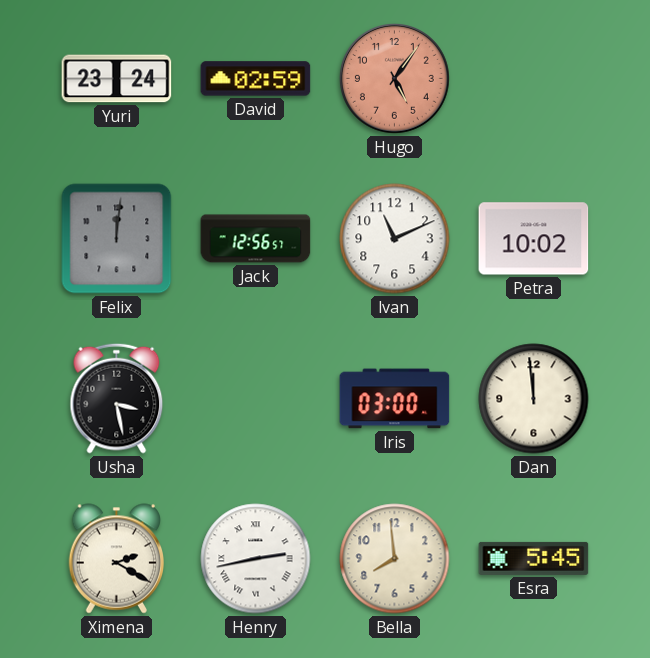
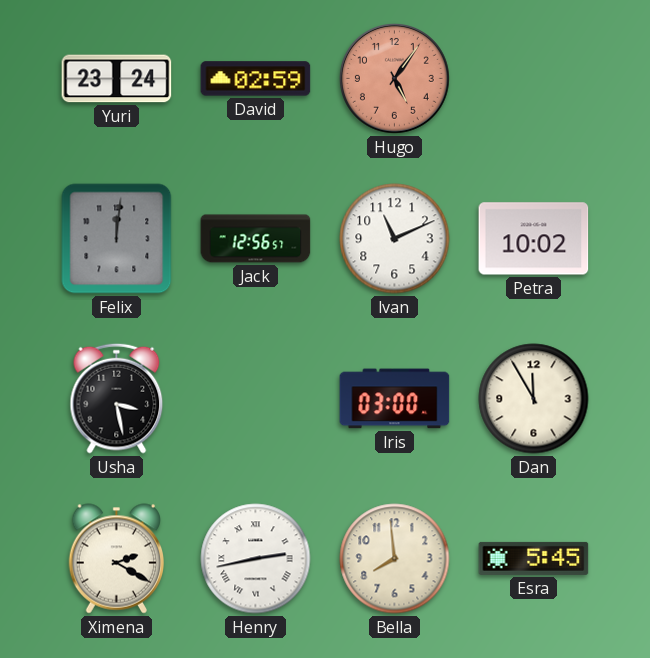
Dan: 11:59 -> 11:55 (534, 399)
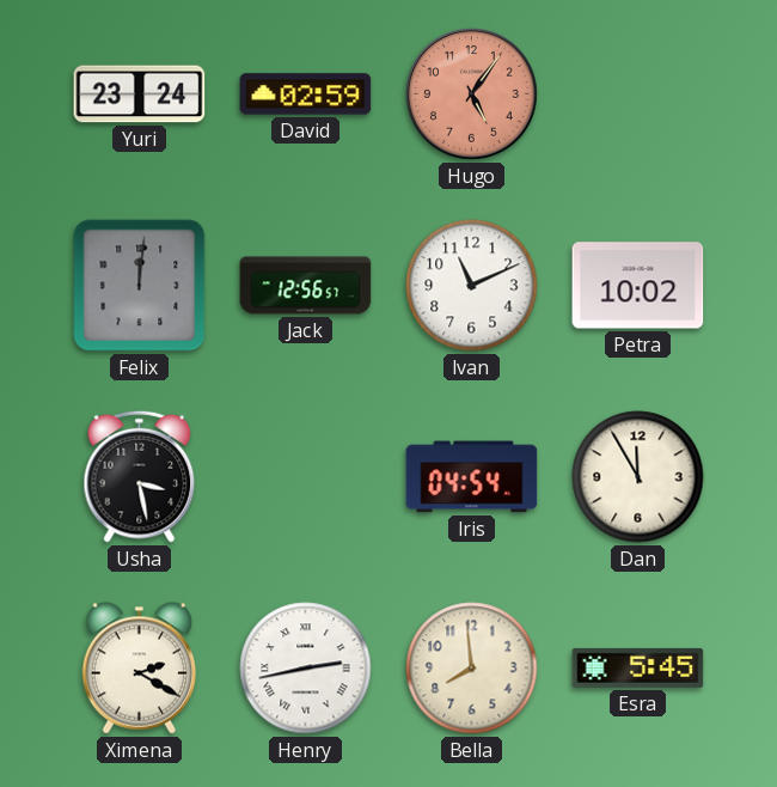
Iris: 03:00 -> 04:54 (472, 477)
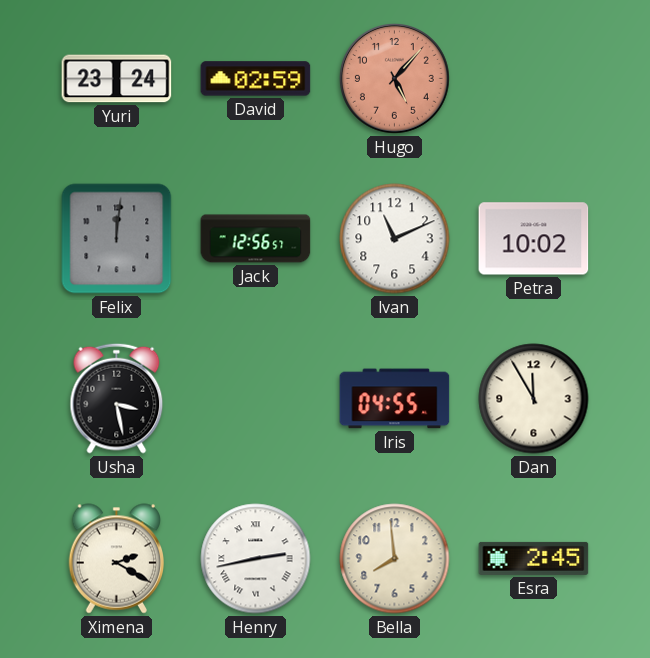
Hugo: 5:06 -> 5:07 (394, 78)
Iris: 04:54 -> 04:55 (395, 399)
Esra: 5:45 -> 2:45 (534, 558)
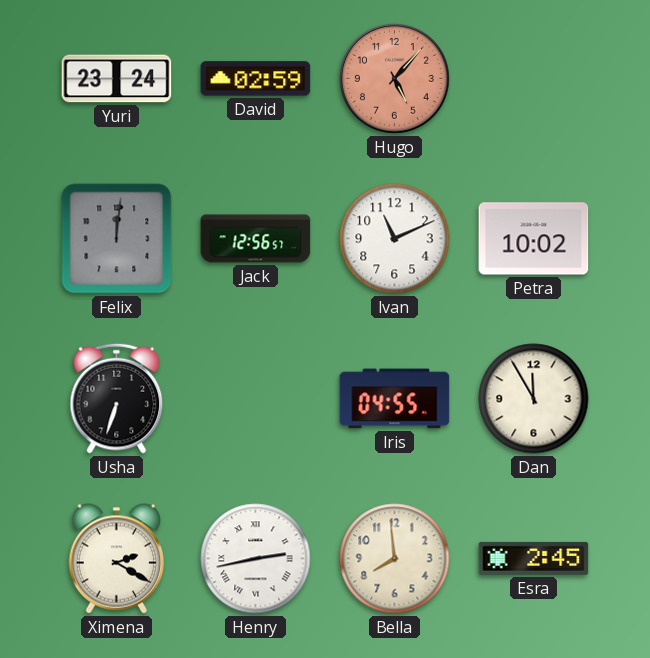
Usha: 3:28 -> 6:33 (117, 398)
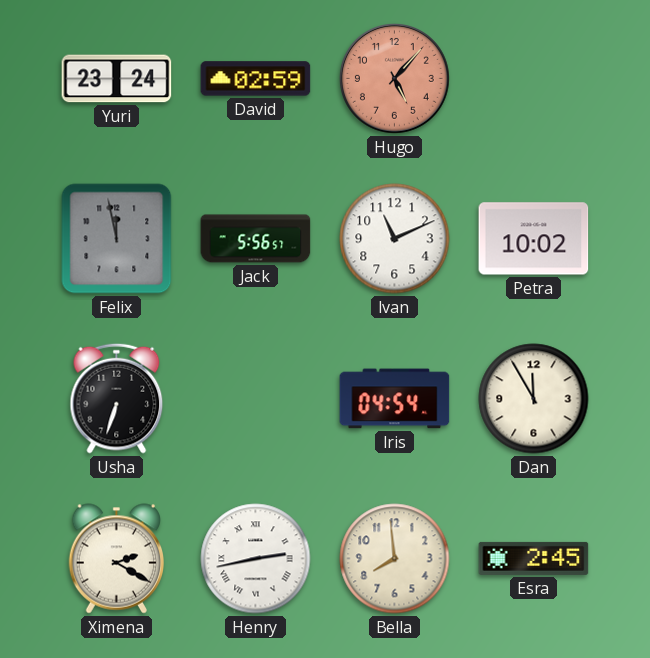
Felix: 12:01 -> 11:58 (117, 239)
Jack: 12:56 -> 5:56 (256, 239)
Iris: 04:55 -> 04:54 (395, 399)
